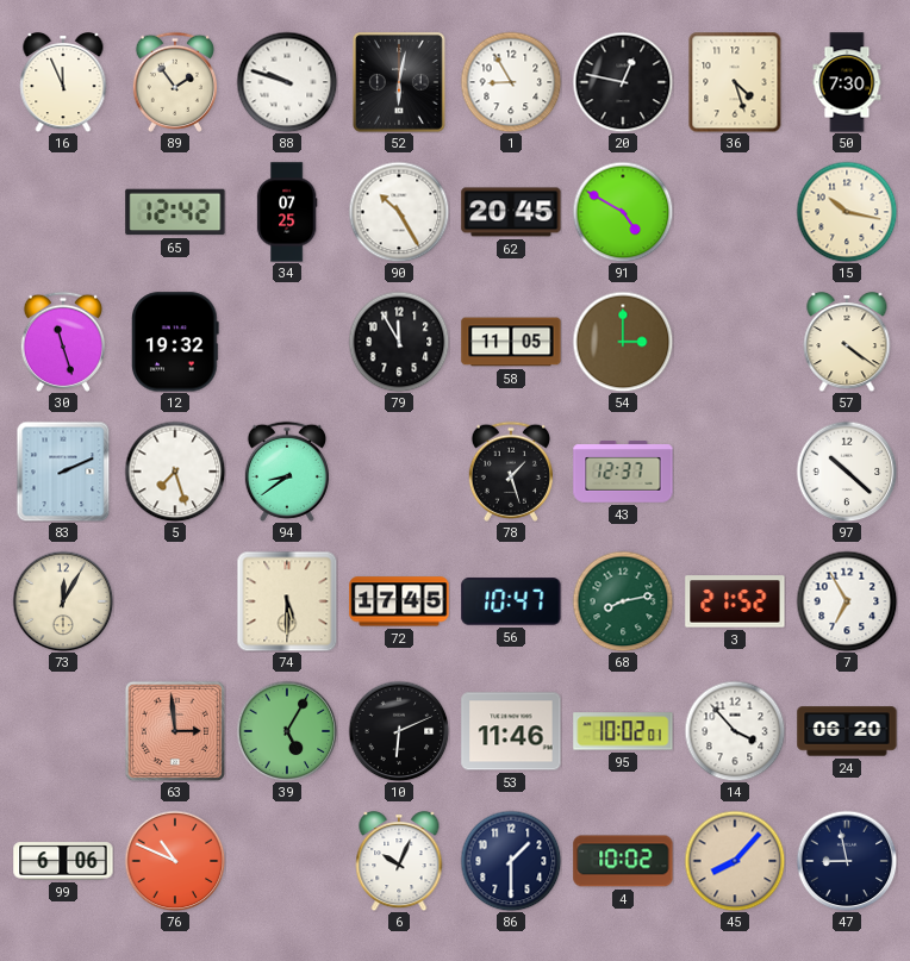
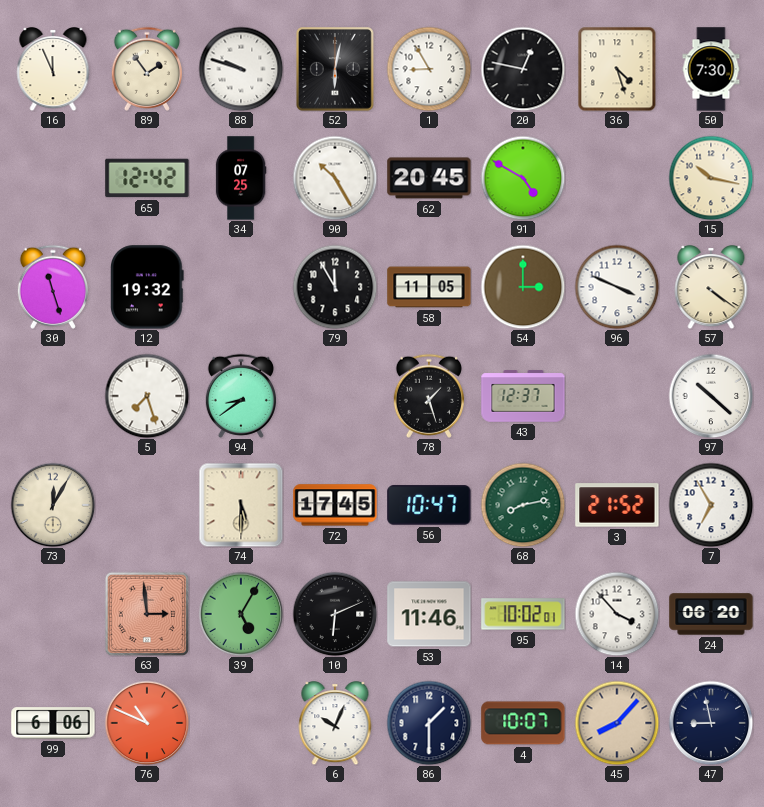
96: none -> 3:49 (617, 287)
83: 2:11 -> none (63, 472)
4: 10:02 -> 10:07 (523, 723)
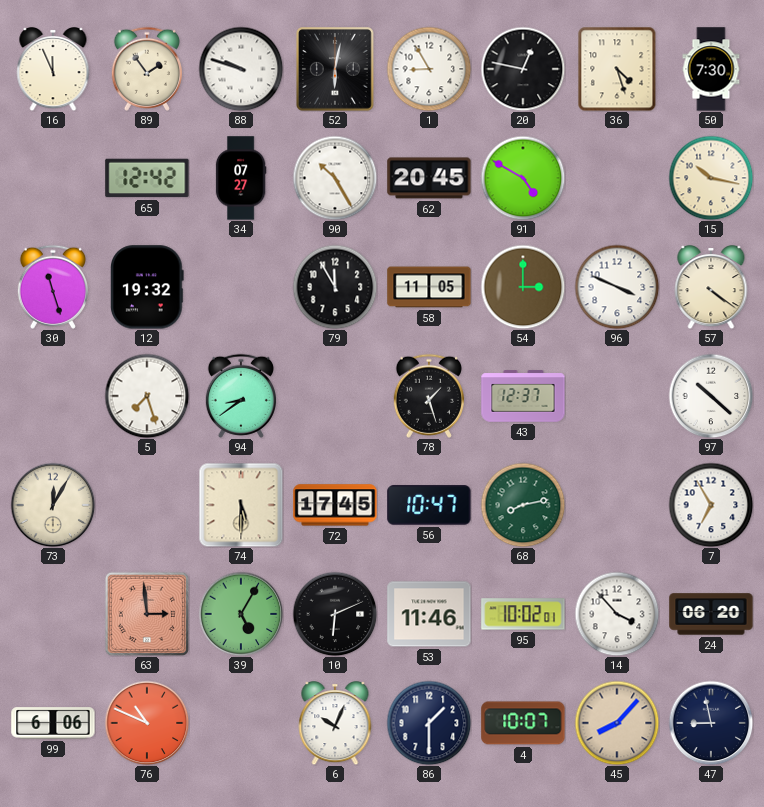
34: 07:25 -> 07:27 (241, 178)
3: 21:52 -> none (617, 505)
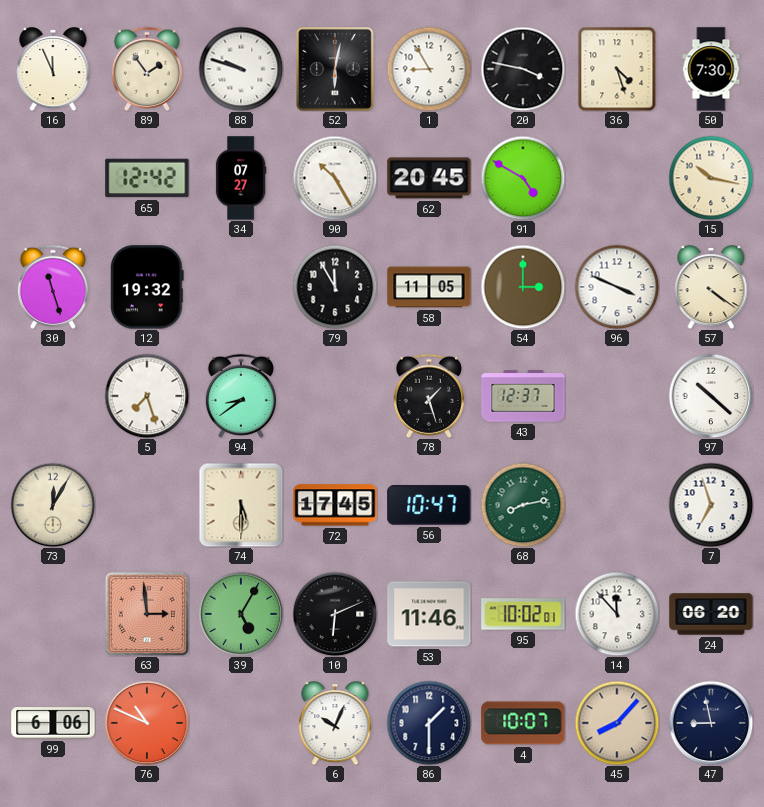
20: 12:47 -> 3:47 (523, 69)
7: 6:55 -> 6:57 (711, 505)
14: 3:53 -> 11:53 (617, 614)
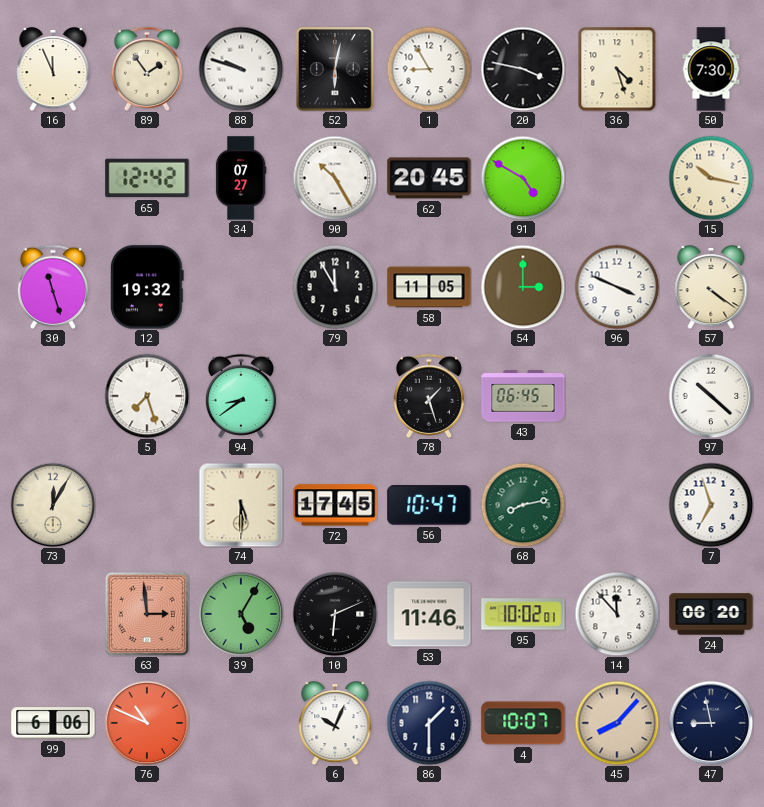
43: 12:37 -> 06:45 (523, 396)
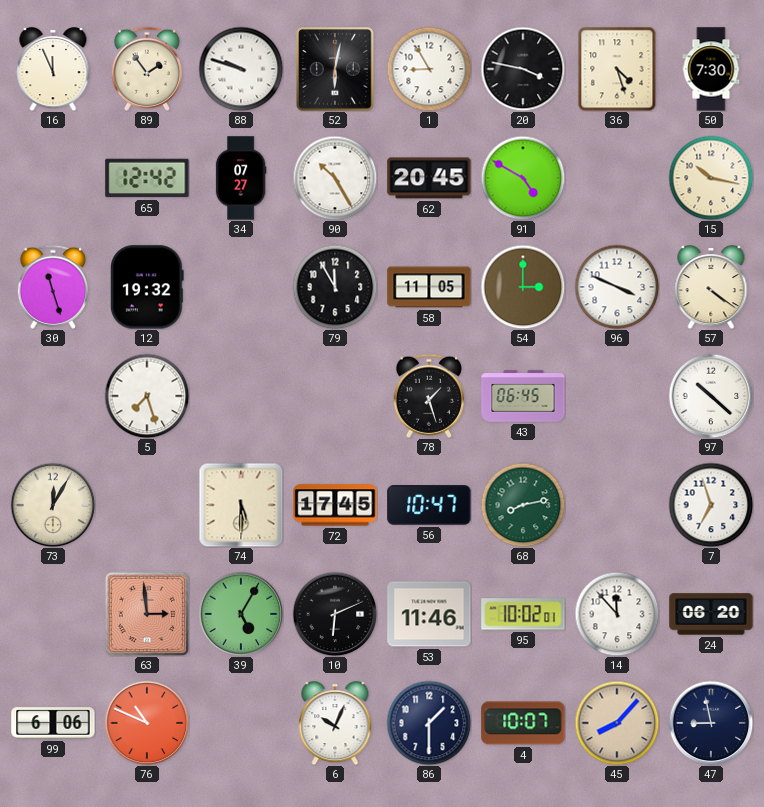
94: 8:39 -> none (241, 396)
